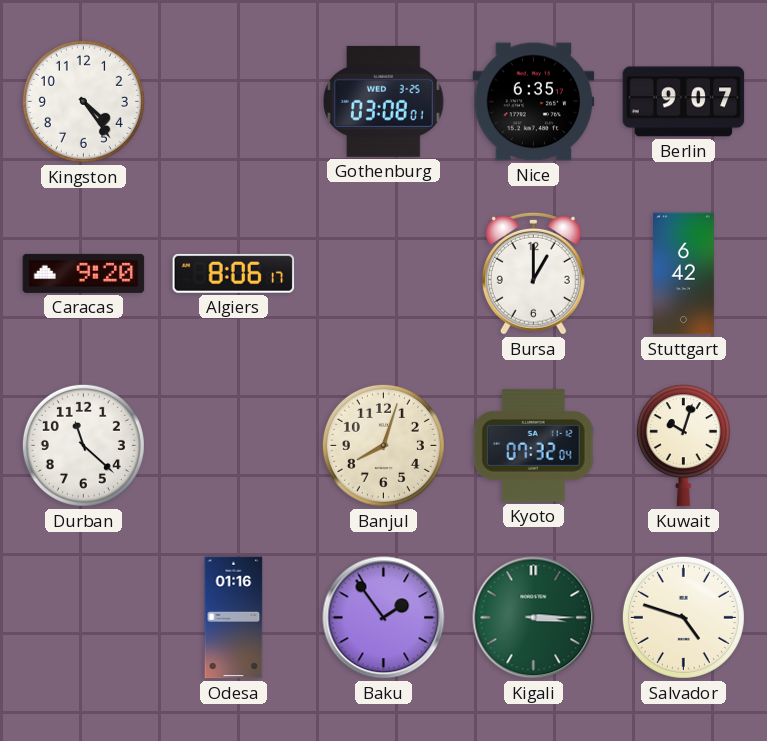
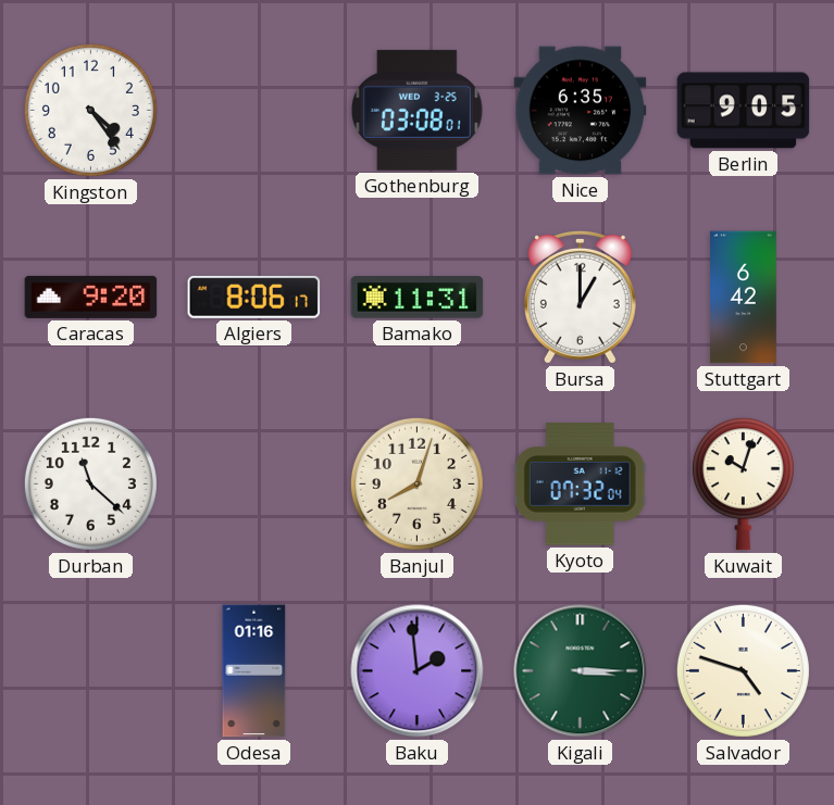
Berlin: 9:07 -> 9:05 (744, 111)
Bamako: none -> 11:31 (418, 298)
Baku: 1:54 -> 1:59 (418, 671)
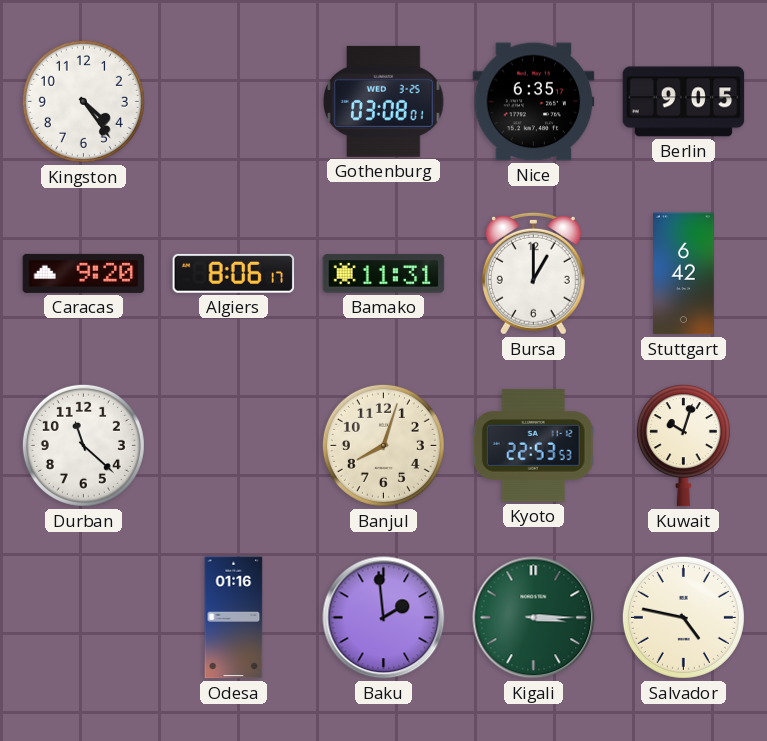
Kyoto: 07:32 -> 22:53 (533, 446)
Salvador: 4:48 -> 4:47 (683, 617)
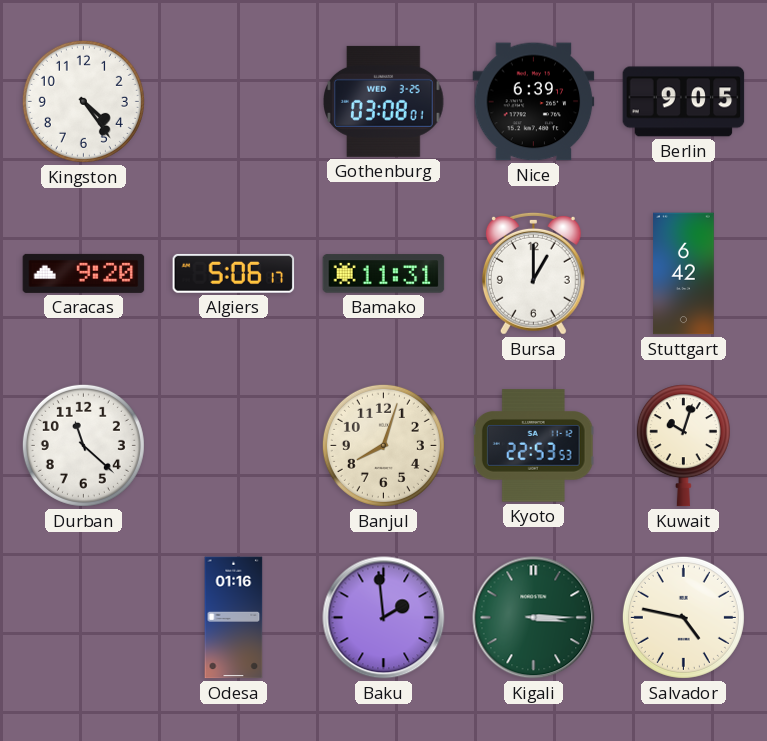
Nice: 6:35 -> 6:39 (534, 102)
Algiers: 8:06 -> 5:06 (234, 273)
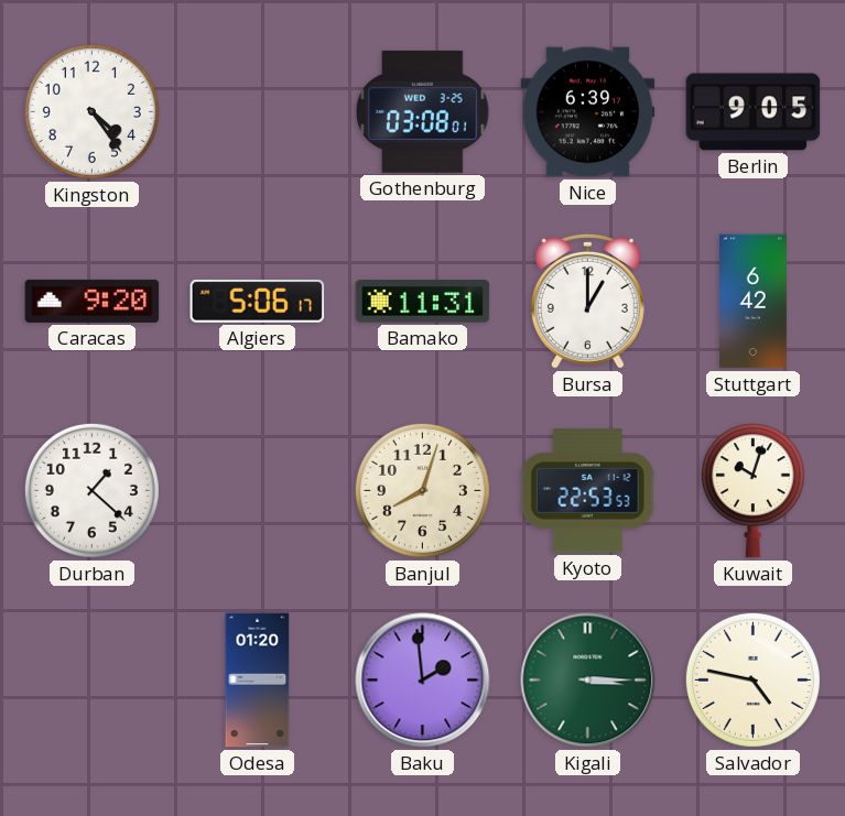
Durban: 11:22 -> 1:22 (91, 490)
Odesa: 01:16 -> 01:20 (258, 681)
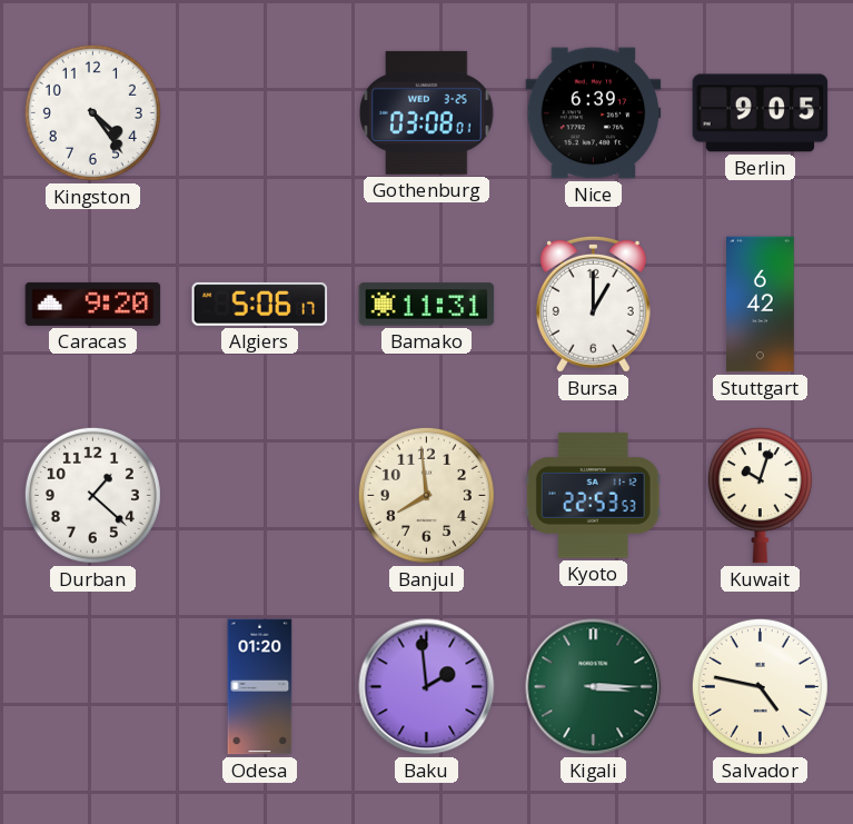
Banjul: 8:03 -> 7:59 (426, 495)
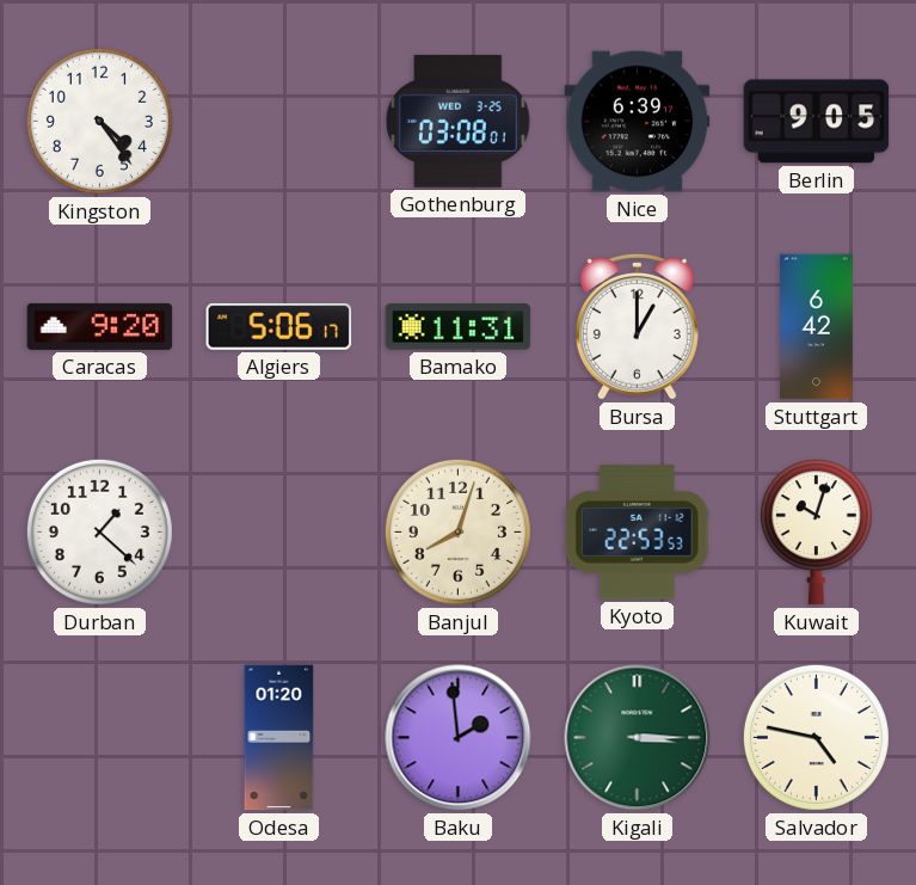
Banjul: 7:59 -> 8:03 (457, 531)
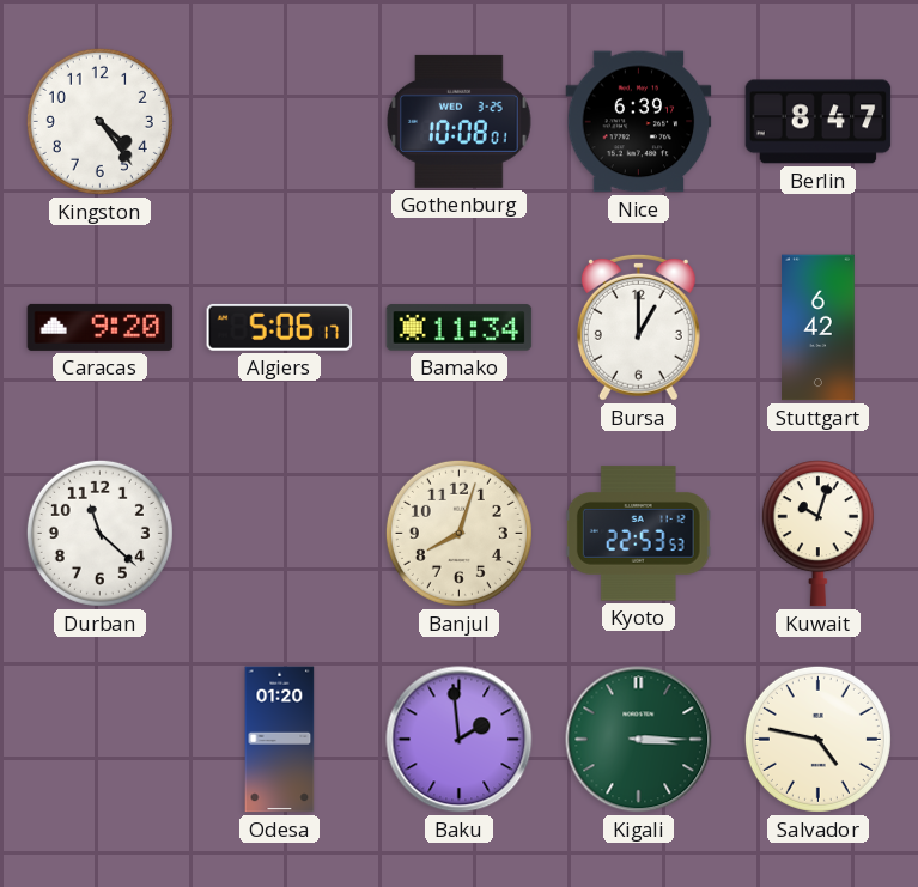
Gothenburg: 03:08 -> 10:08 (460, 121)
Berlin: 9:05 -> 8:47 (819, 122)
Bamako: 11:31 -> 11:34 (460, 328)
Durban: 1:22 -> 11:22 (99, 533)
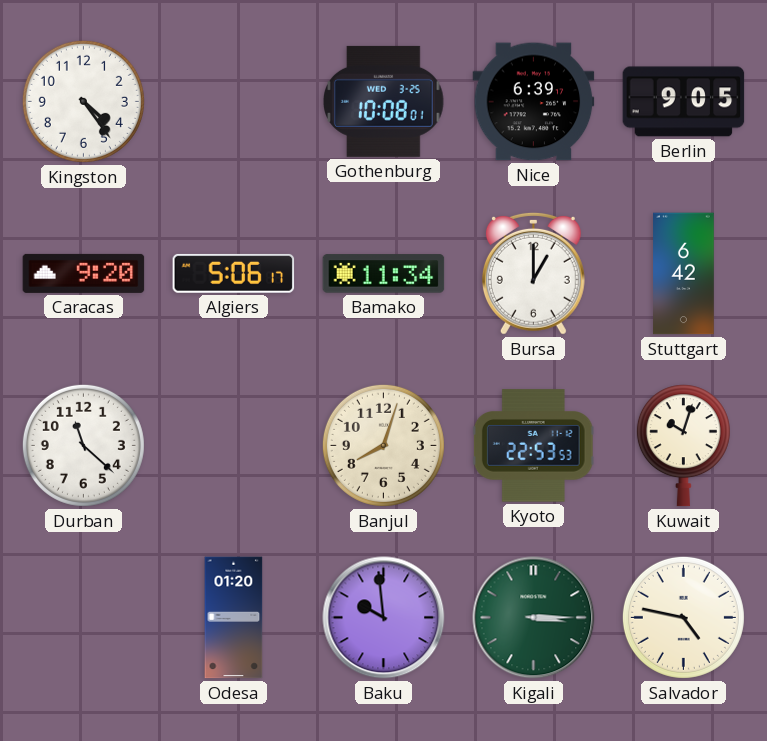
Berlin: 8:47 -> 9:05 (684, 102)
Baku: 1:59 -> 9:59 (384, 618)
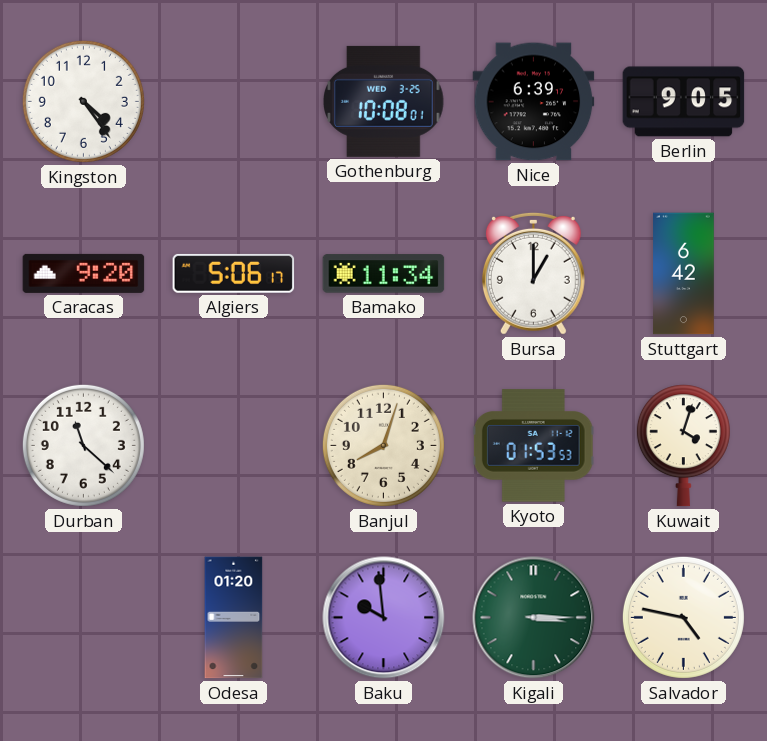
Kyoto: 22:53 -> 01:53 (533, 446)
Kuwait: 10:03 -> 4:03 (683, 446)
